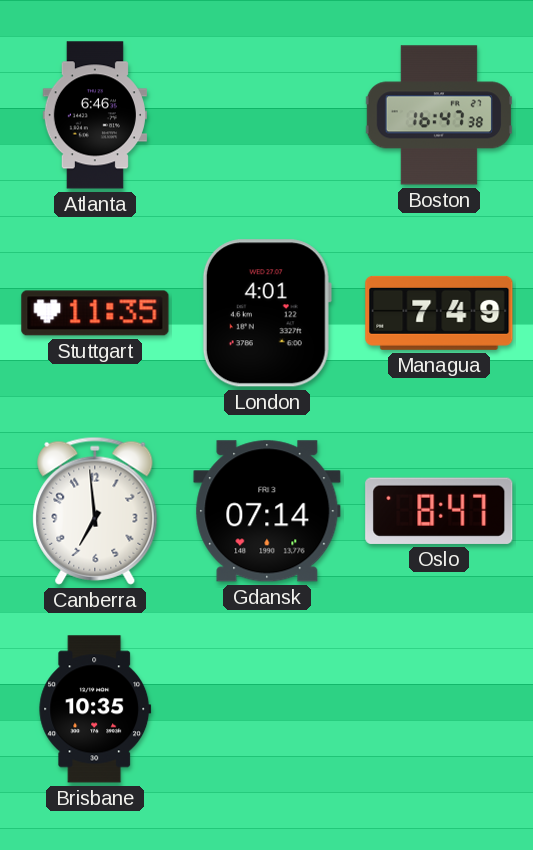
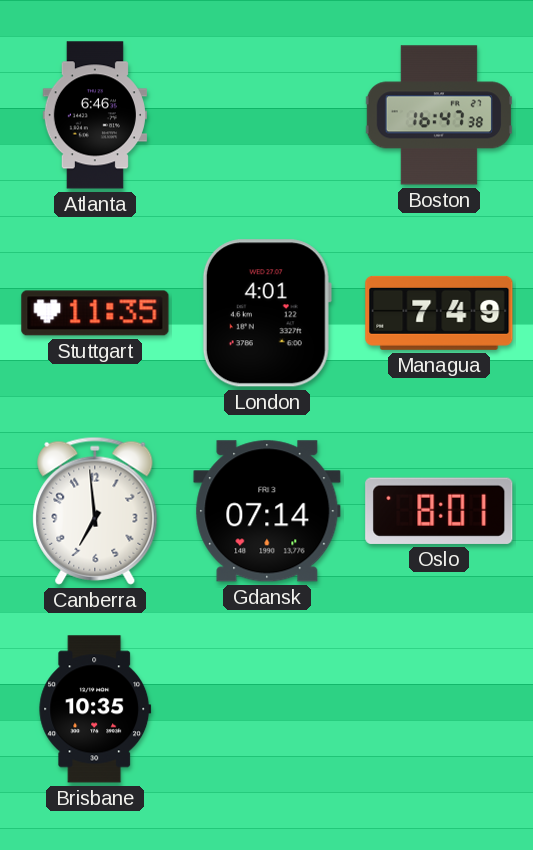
Oslo: 8:47 -> 8:01 (439, 511)
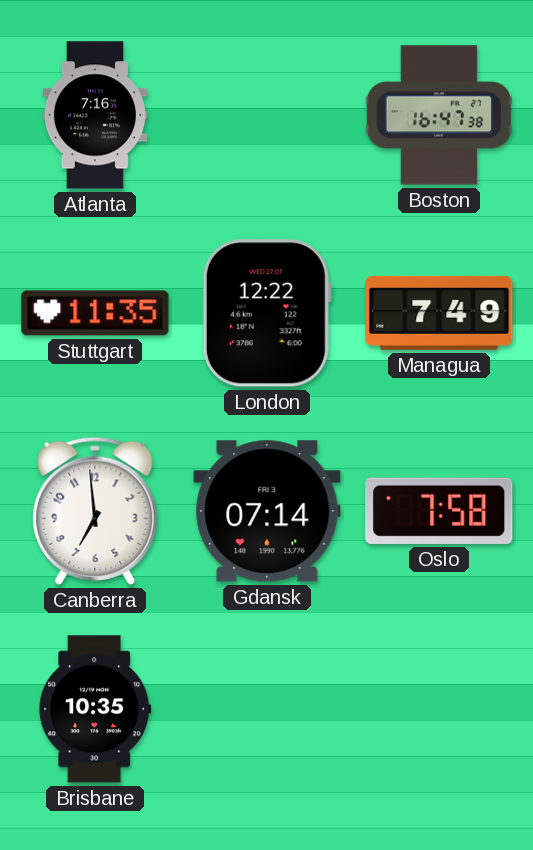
Atlanta: 6:46 -> 7:16 (95, 115)
London: 4:01 -> 12:22 (267, 313)
Oslo: 8:01 -> 7:58 (439, 511)
